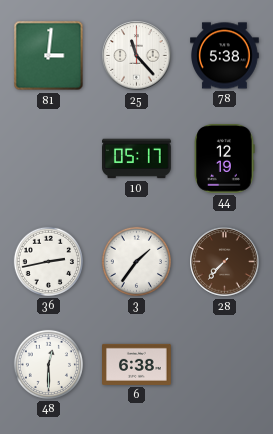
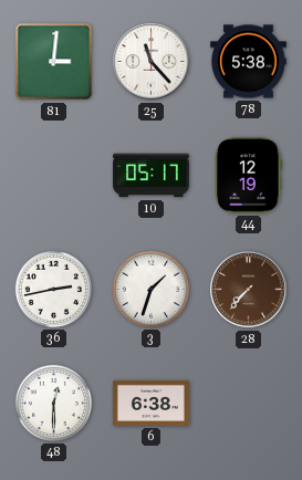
3: 1:36 -> 1:33 (150, 289)
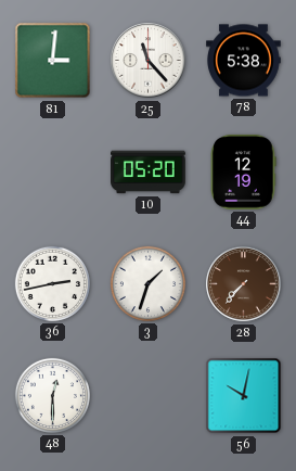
10: 05:17 -> 05:20 (149, 173)
6: 6:38 -> none (152, 403)
56: none -> 10:02 (244, 396)
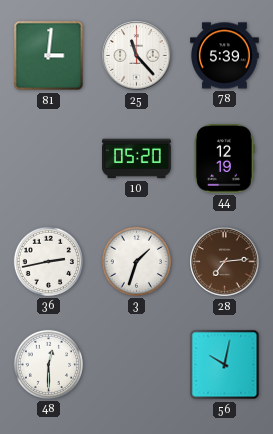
78: 5:38 -> 5:39 (225, 56)
28: 7:37 -> 7:14 (225, 262)
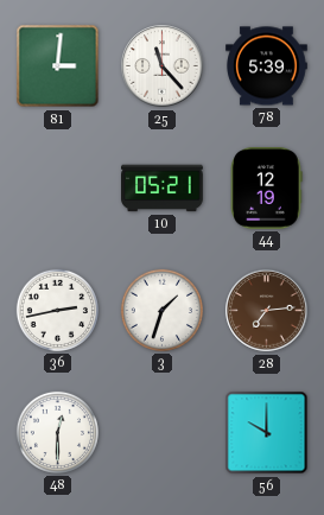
10: 05:20 -> 05:21 (163, 189)
56: 10:02 -> 10:00 (267, 433)
